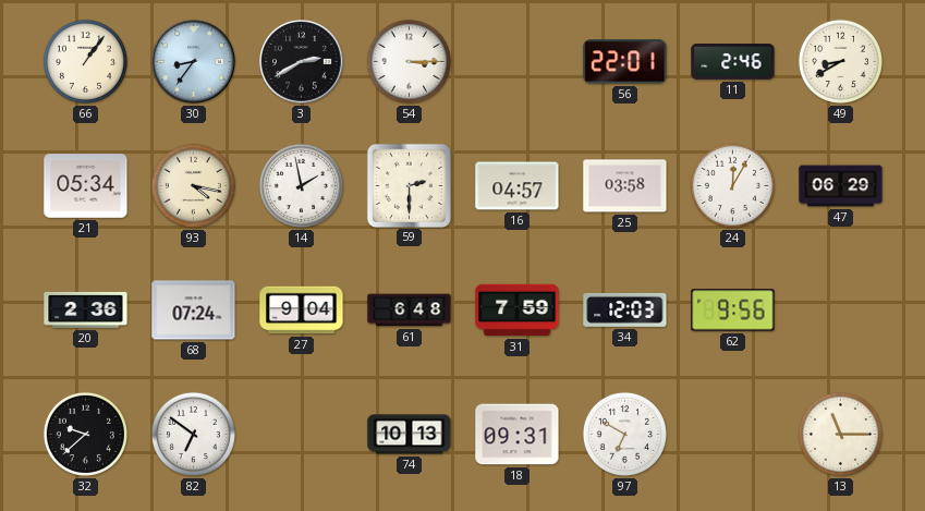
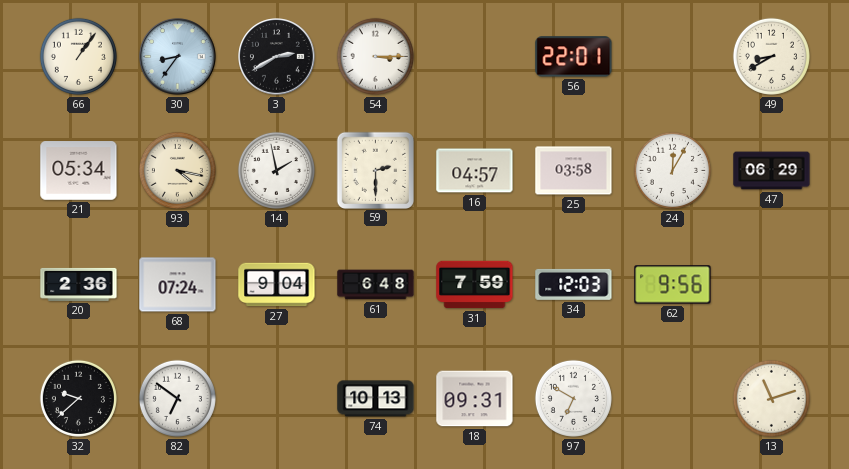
11: 2:46 -> none (733, 62)
13: 11:15 -> 11:12 (771, 398)
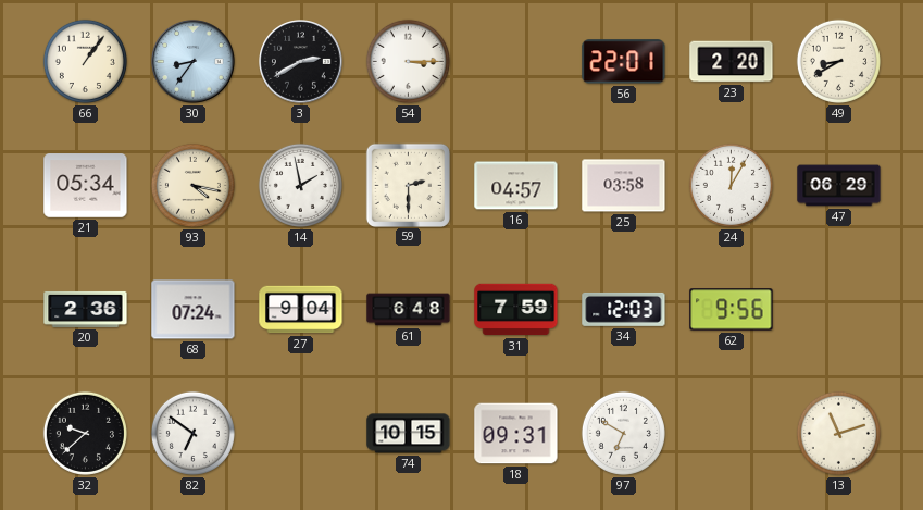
23: none -> 2:20 (732, 62)
74: 10:13 -> 10:15 (409, 434)
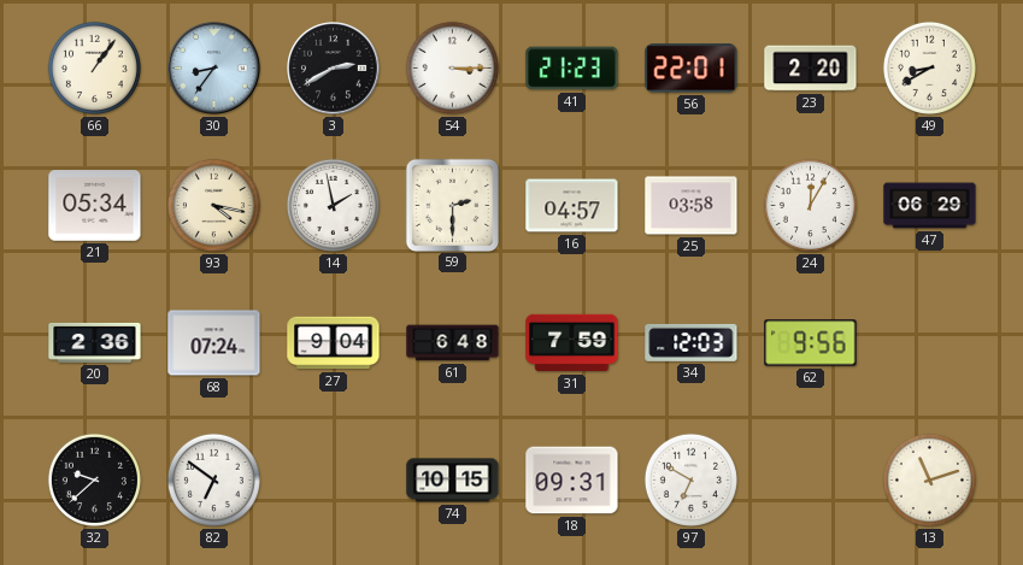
41: none -> 21:23 (572, 69)
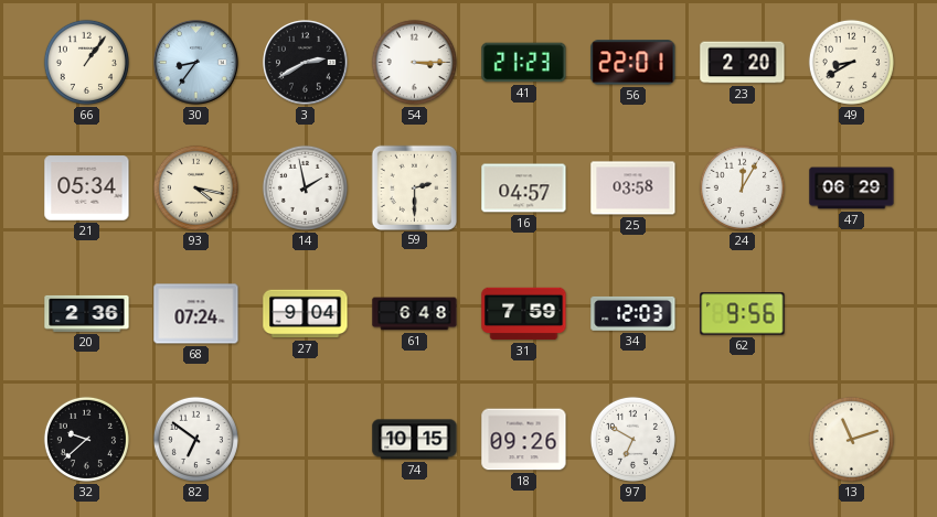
18: 09:31 -> 09:26 (524, 440)
